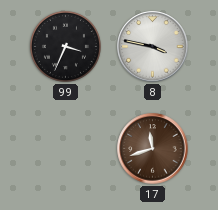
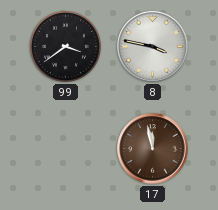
99: 3:34 -> 3:39 (65, 46)
17: 11:42 -> 11:58 (153, 149)
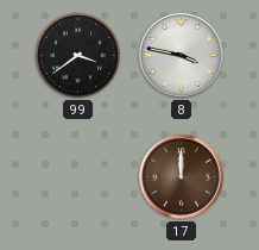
17: 11:58 -> 12:00 (182, 177)
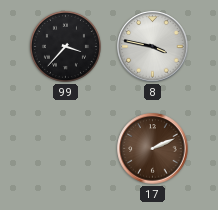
99: 3:39 -> 3:37 (65, 46)
17: 12:00 -> 2:11 (153, 149)
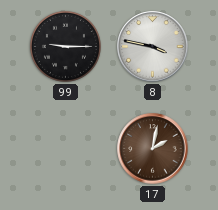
99: 3:37 -> 9:15 (65, 46)
17: 2:11 -> 2:02 (153, 149)
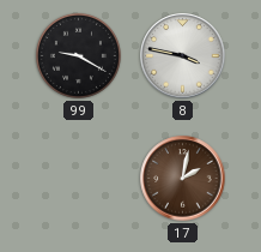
99: 9:15 -> 9:20 (78, 55)
